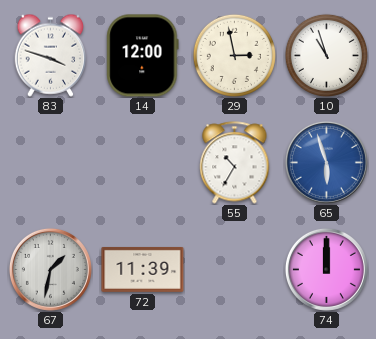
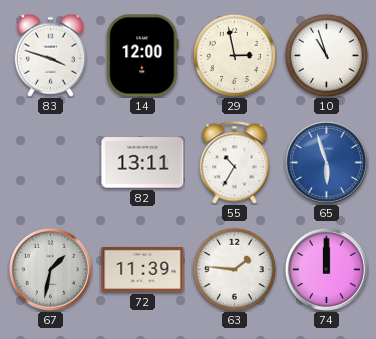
82: none -> 13:11 (143, 163)
63: none -> 1:46 (234, 269)
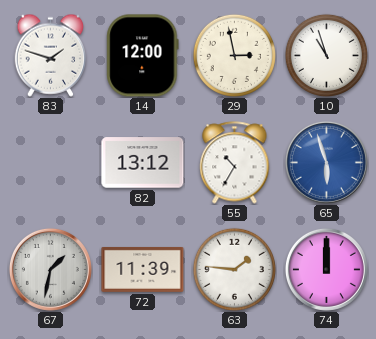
83: 3:48 -> 1:48 (51, 55)
82: 13:11 -> 13:12 (143, 163)
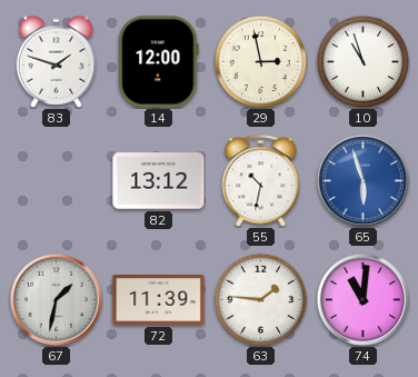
55: 10:35 -> 10:32 (261, 181)
74: 12:00 -> 11:01 (362, 299)
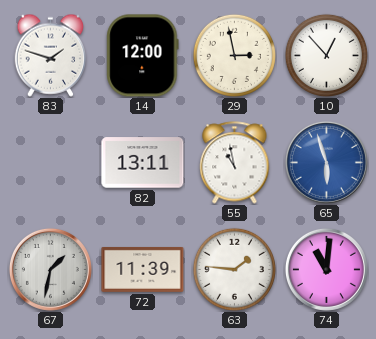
10: 10:57 -> 12:53 (326, 55)
82: 13:12 -> 13:11 (143, 163)
55: 10:32 -> 10:58 (235, 163)
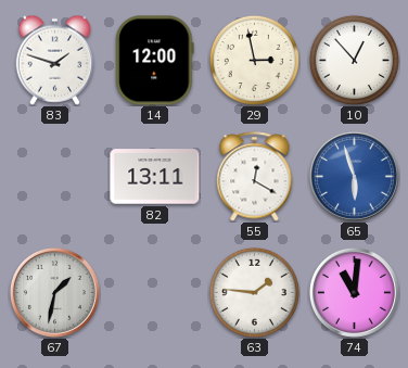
55: 10:58 -> 12:20 (255, 177)
72: 11:39 -> none (143, 269)
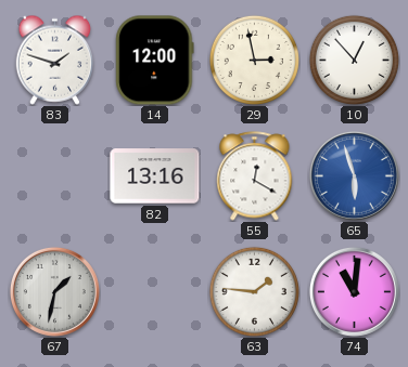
82: 13:11 -> 13:16 (155, 176)
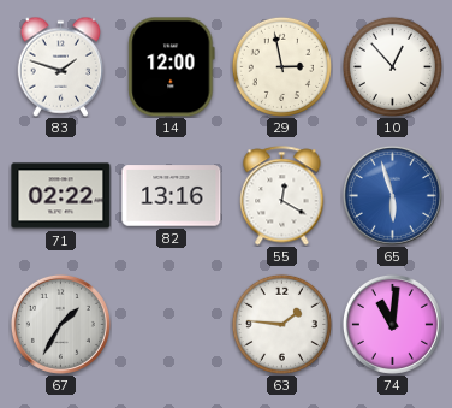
71: none -> 02:22 (61, 196)
67: 1:32 -> 1:35 (60, 324)
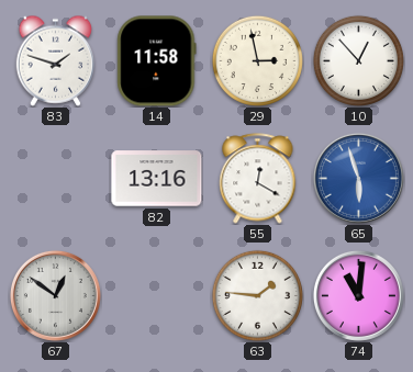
14: 12:00 -> 11:58 (157, 61)
71: 02:22 -> none (61, 196)
67: 1:35 -> 12:51 (55, 295)
